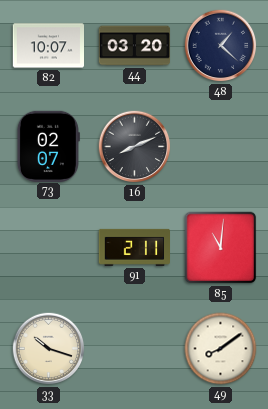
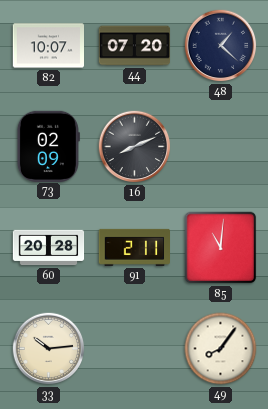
44: 03:20 -> 07:20 (135, 46)
73: 02:07 -> 02:09 (48, 146)
60: none -> 20:28 (49, 248)
33: 10:18 -> 10:14 (49, 349)
49: 8:09 -> 8:06 (221, 349)
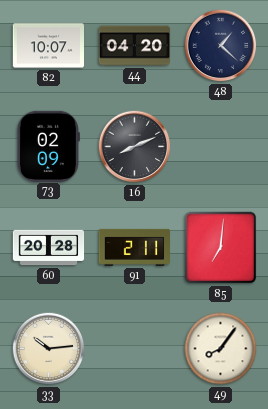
44: 07:20 -> 04:20 (135, 46)
85: 11:01 -> 7:01 (221, 248)
